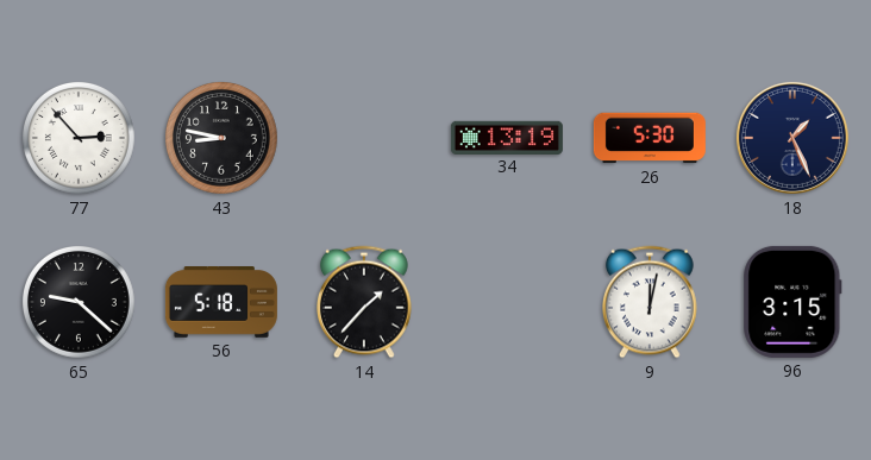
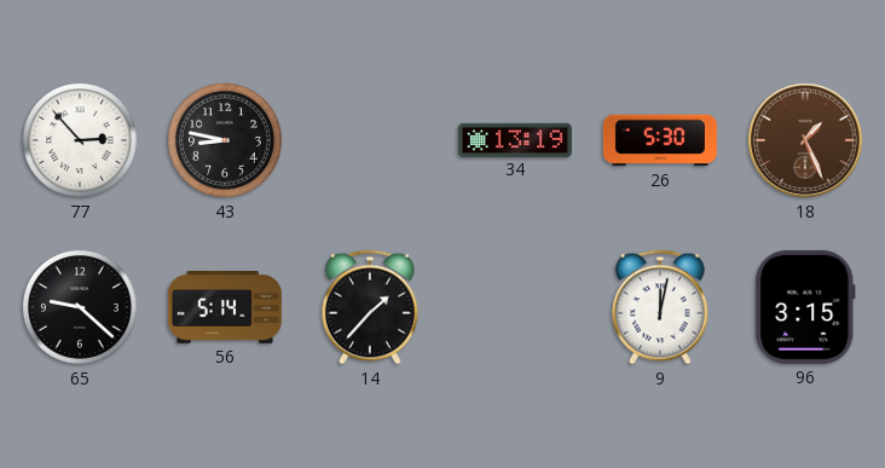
18 dial: navy -> brown (805, 140)
56: 5:18 -> 5:14 (225, 308)
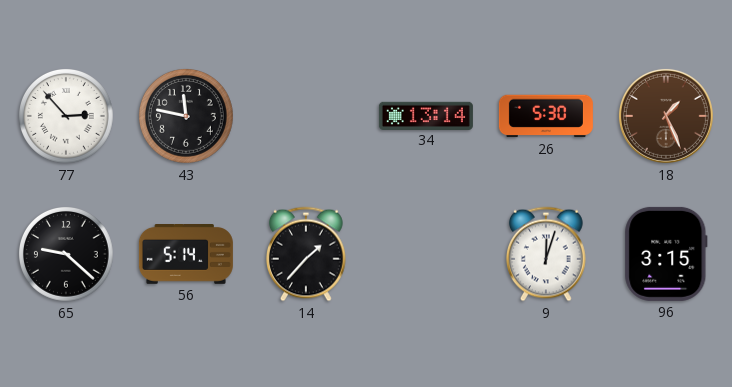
43: 8:47 -> 11:47 (187, 117)
34: 13:19 -> 13:14 (426, 115)
9: 12:02 -> 12:03 (547, 254)
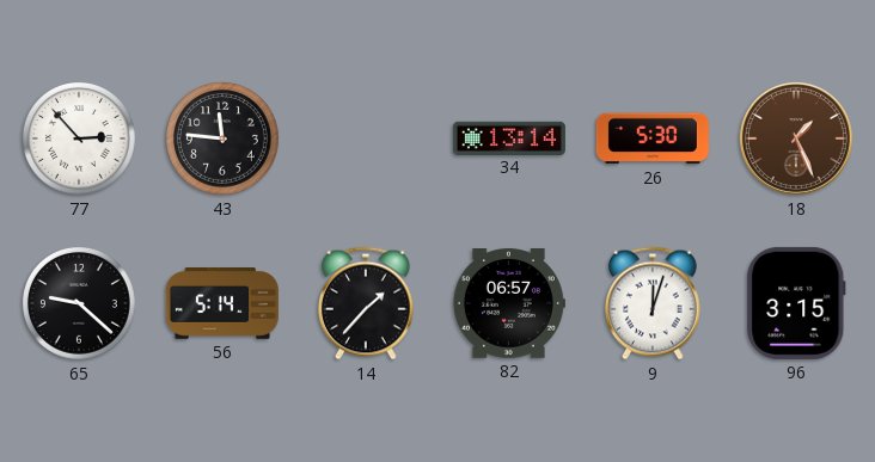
43: 11:47 -> 11:46 (224, 140)
82: none -> 06:57 (508, 304)
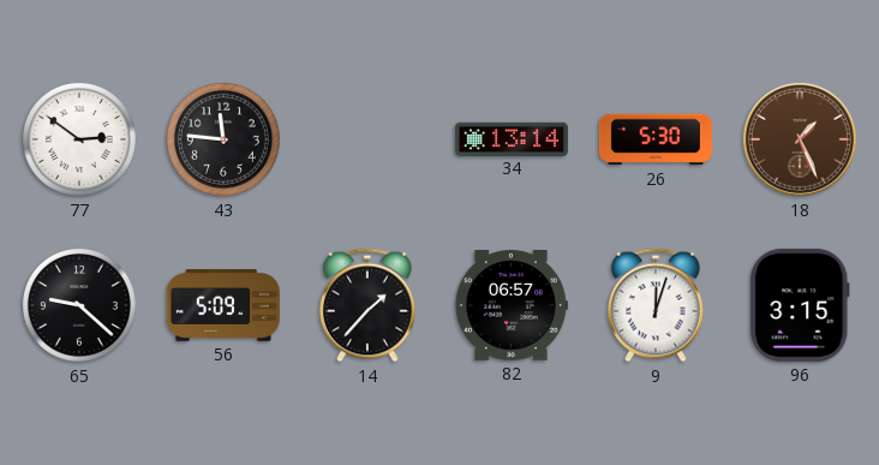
77: 2:53 -> 2:51 (80, 141)
56: 5:14 -> 5:09 (223, 306)
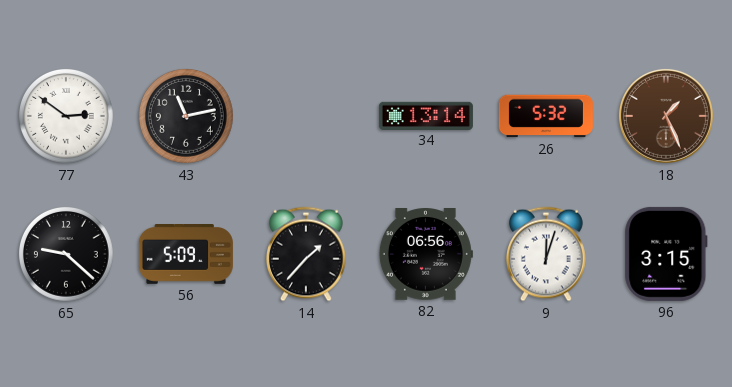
43: 11:46 -> 11:13 (187, 117)
26: 5:30 -> 5:32 (546, 116)
82: 06:57 -> 06:56 (425, 255)
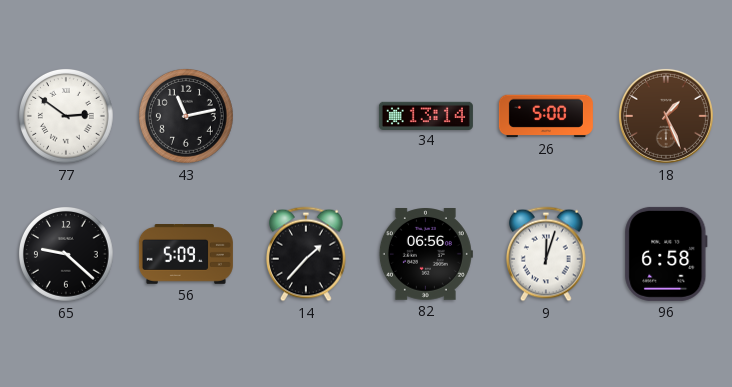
26: 5:32 -> 5:00 (546, 116)
96: 3:15 -> 6:58 (666, 254)
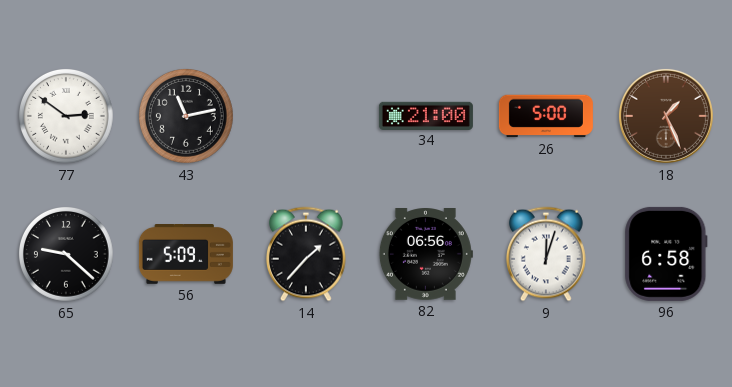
34: 13:14 -> 21:00 (426, 115)
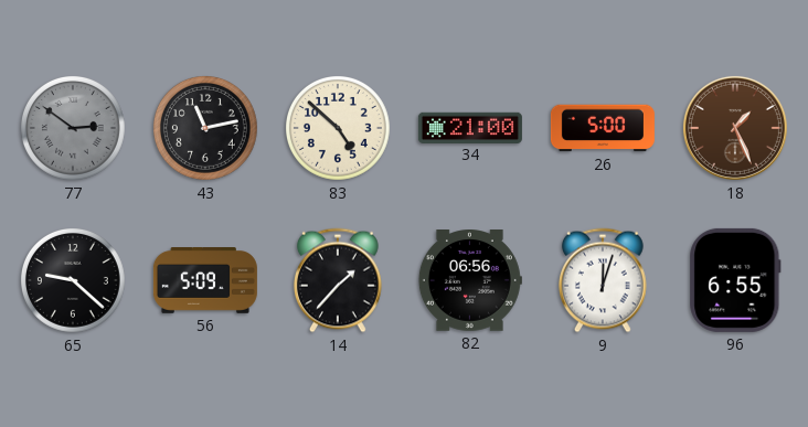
77 dial: white -> grey (74, 129)
83: none -> 4:52 (339, 129)
96: 6:58 -> 6:55 (735, 280)
